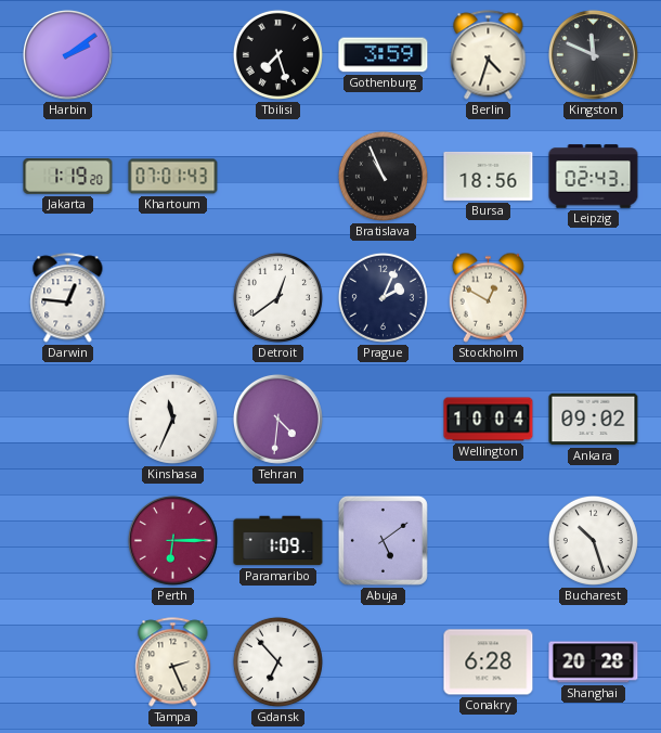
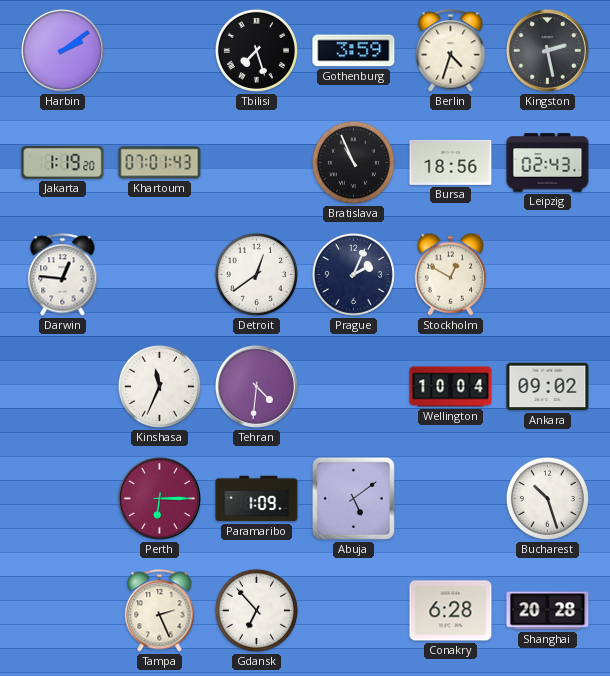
Kingston: 11:49 -> 2:28 (547, 50)
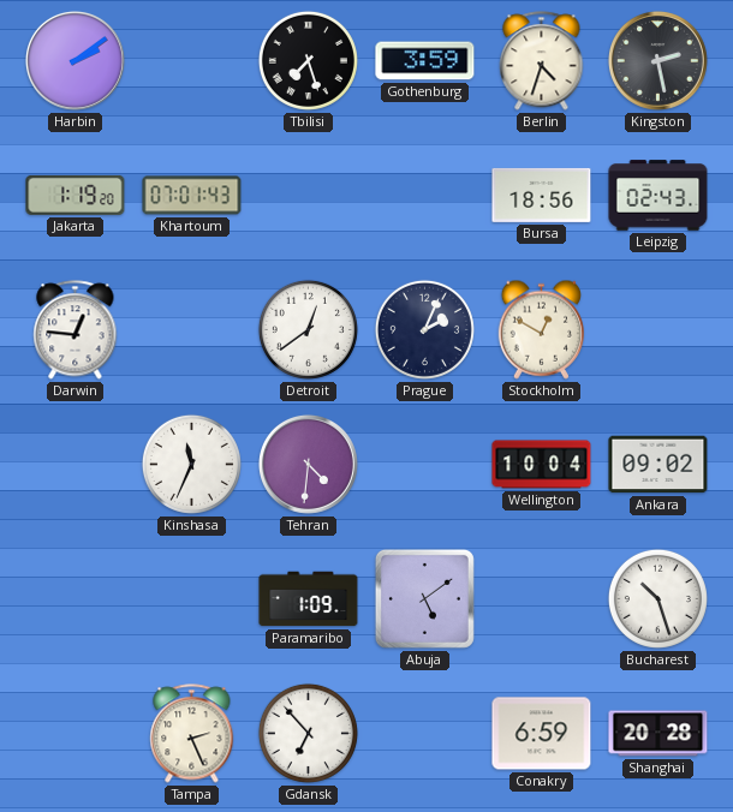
Bratislava: 10:56 -> none (353, 162)
Perth: 6:15 -> none (159, 498)
Conakry: 6:28 -> 6:59 (542, 734)
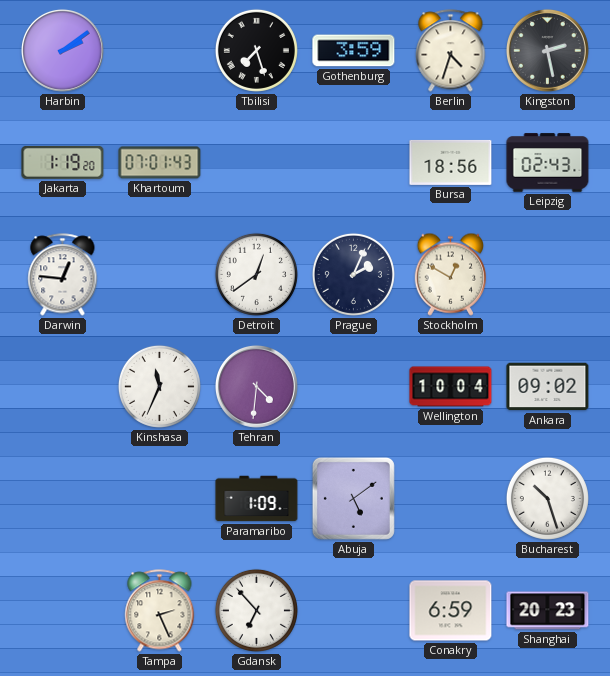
Shanghai: 20:28 -> 20:23 (548, 611)
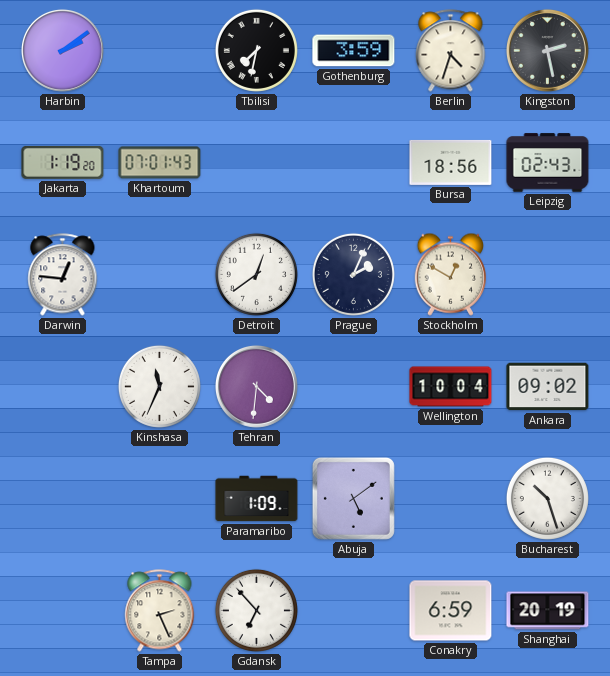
Tbilisi: 7:27 -> 7:32 (256, 50)
Shanghai: 20:23 -> 20:19 (548, 611)
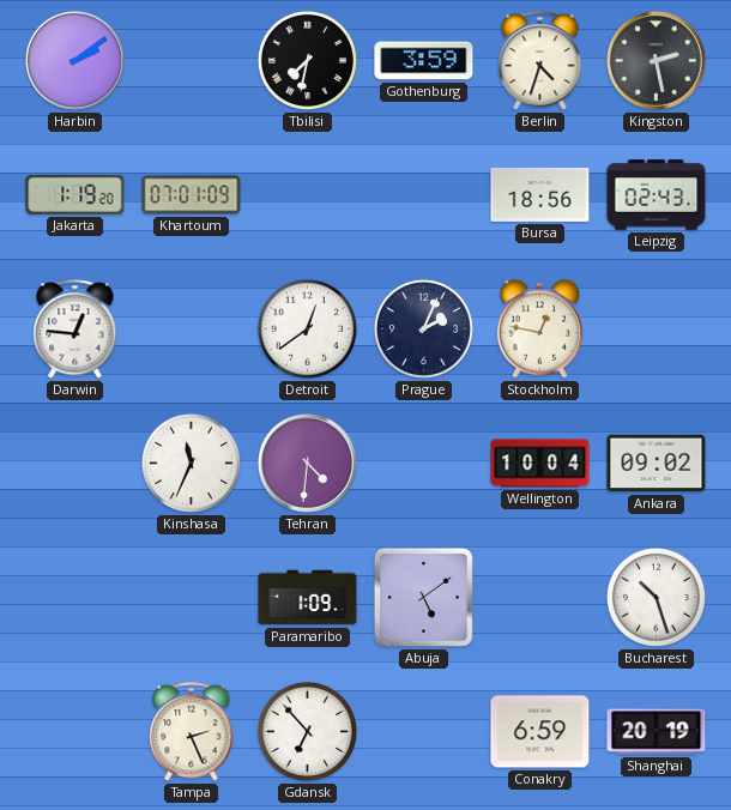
Khartoum: 07:01:43 -> 07:01:09 (192, 195)
Stockholm: 12:50 -> 12:47 (539, 328)
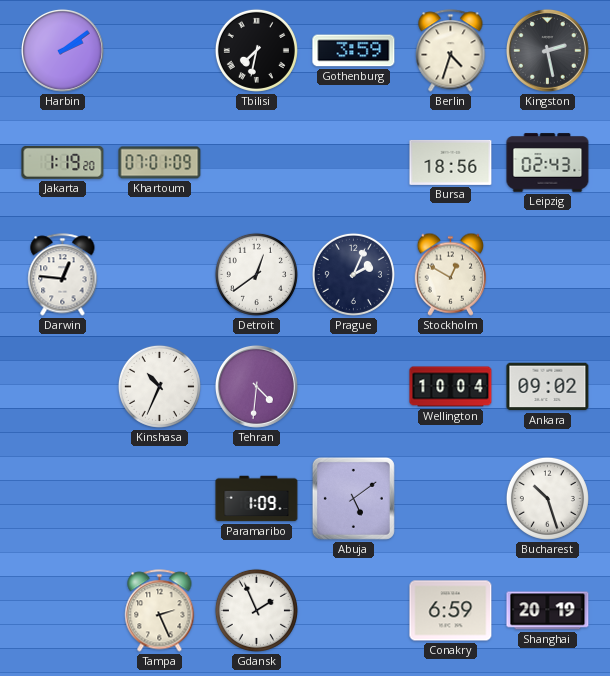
Stockholm: 12:47 -> 12:50 (450, 274)
Kinshasa: 11:34 -> 10:34 (159, 386)
Gdansk: 6:53 -> 1:56 (256, 610)
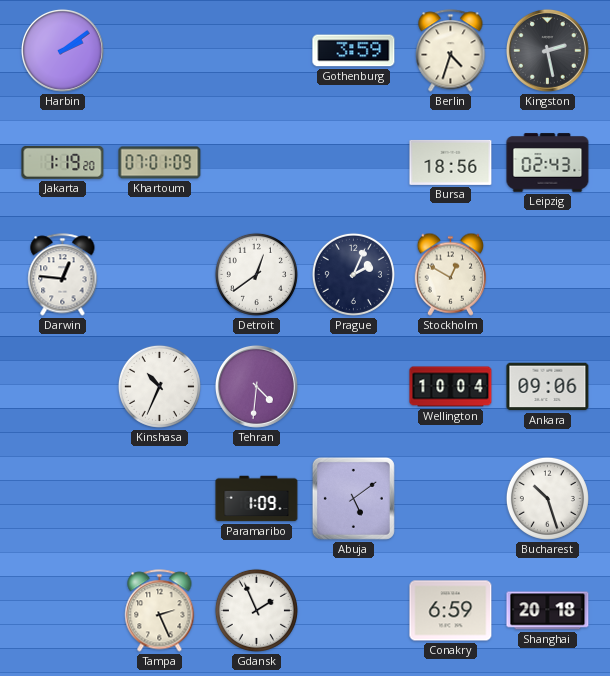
Tbilisi: 7:32 -> none (256, 50)
Ankara: 09:02 -> 09:06 (548, 387)
Shanghai: 20:19 -> 20:18 (548, 611)
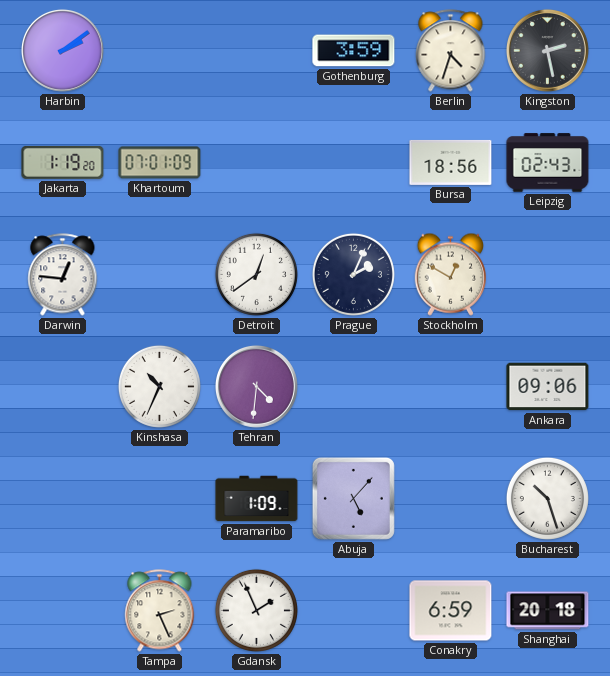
Wellington: 10:04 -> none (451, 387)
Abuja: 5:09 -> 5:07 (353, 498)
